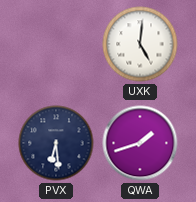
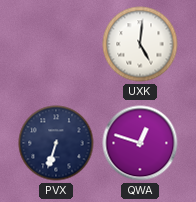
PVX: 6:29 -> 6:33 (56, 143)
QWA: 1:42 -> 12:48 (140, 143)
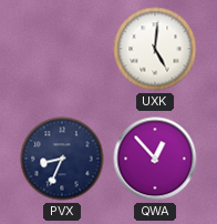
PVX: 6:33 -> 8:34 (62, 159)
QWA: 12:48 -> 12:53 (155, 159)
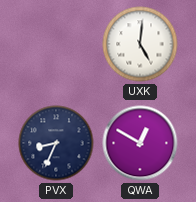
QWA: 12:53 -> 12:50 (140, 143)
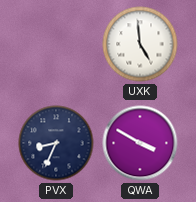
UXK: 5:01 -> 4:59 (140, 44)
QWA: 12:50 -> 3:50 (140, 143)
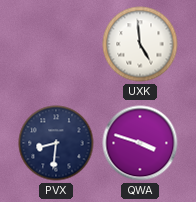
PVX: 8:34 -> 8:31 (56, 143)
QWA: 3:50 -> 3:48 (140, 143)
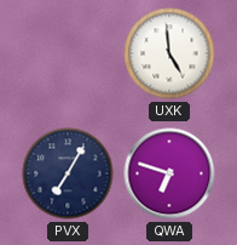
PVX: 8:31 -> 7:05 (68, 173)
QWA: 3:48 -> 6:48 (169, 173)
